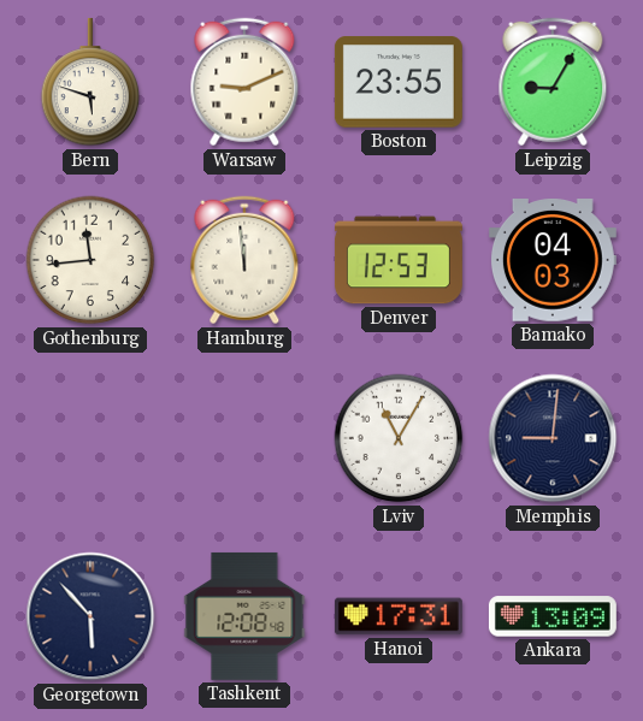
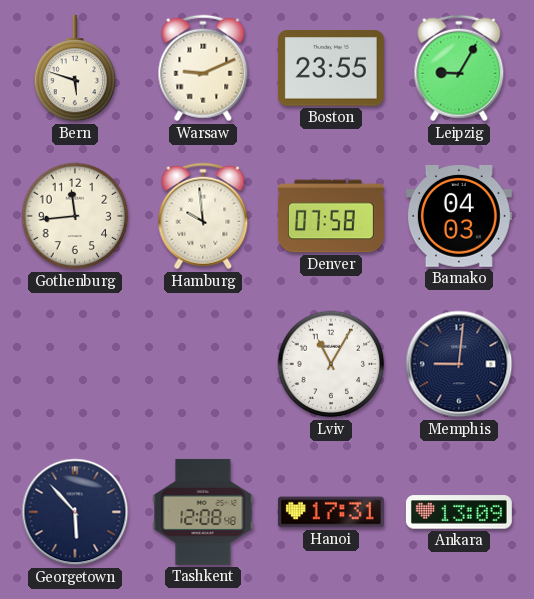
Hamburg: 11:59 -> 9:59 (203, 216)
Denver: 12:53 -> 07:58 (331, 216)
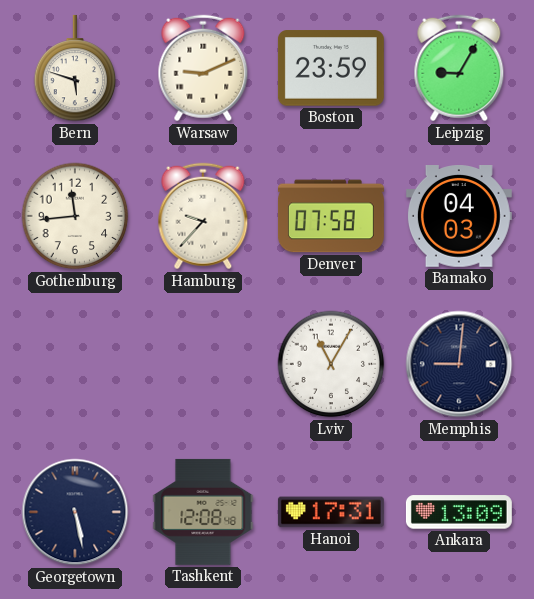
Boston: 23:55 -> 23:59 (331, 68)
Hamburg: 9:59 -> 9:37 (203, 216)
Georgetown: 5:53 -> 5:28 (75, 512)
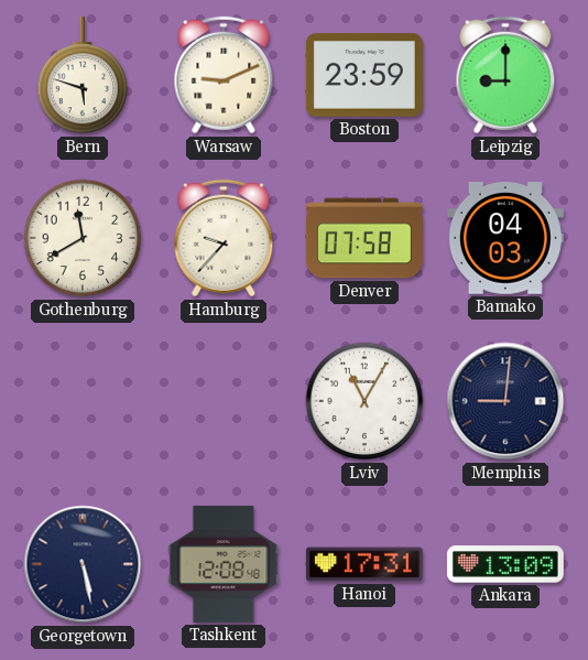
Leipzig: 9:05 -> 9:00 (505, 75)
Gothenburg: 11:44 -> 11:40 (83, 238)
